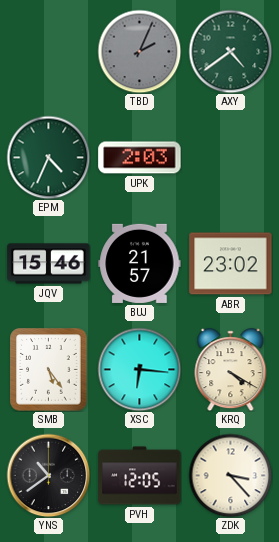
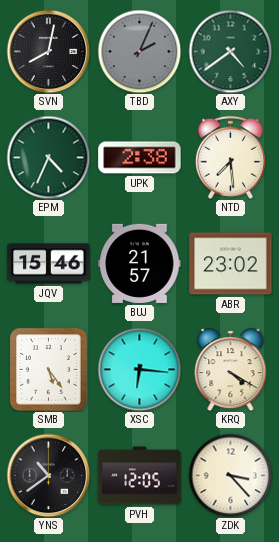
SVN: none -> 8:02 (48, 51)
UPK: 2:03 -> 2:38 (140, 158)
NTD: none -> 7:29 (230, 157)
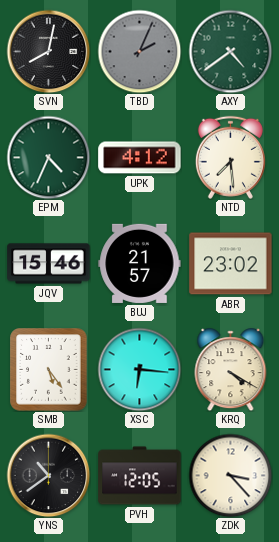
UPK: 2:38 -> 4:12 (140, 158)
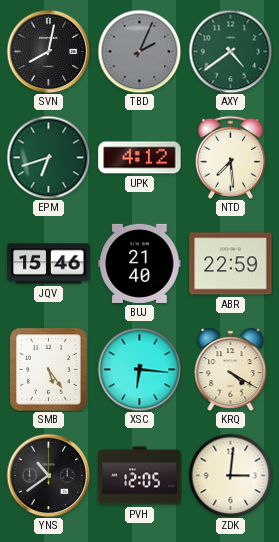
EPM: 4:34 -> 6:42 (48, 157)
BUJ: 21:57 -> 21:40 (140, 263)
ABR: 23:02 -> 22:59 (231, 264)
ZDK: 3:23 -> 3:01 (230, 475)
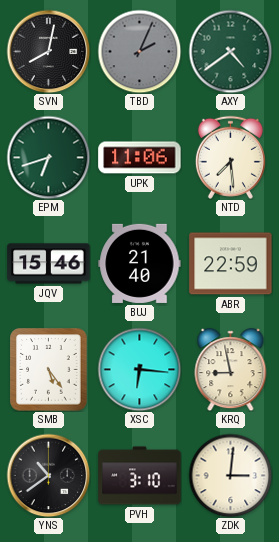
UPK: 4:12 -> 11:06 (140, 158)
KRQ: 4:20 -> 8:58 (231, 370)
PVH: 12:05 -> 3:10 (140, 476)
